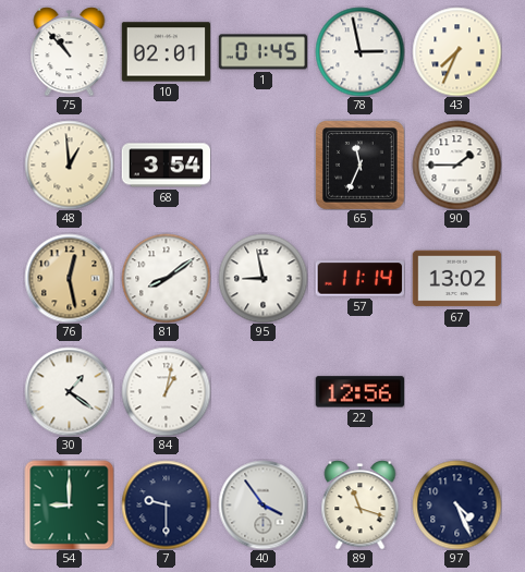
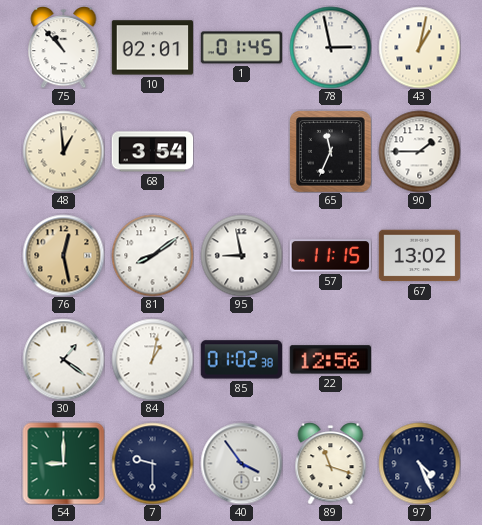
43: 7:34 -> 1:02 (419, 47)
57: 11:14 -> 11:15 (330, 256)
85: none -> 01:02 (241, 360)
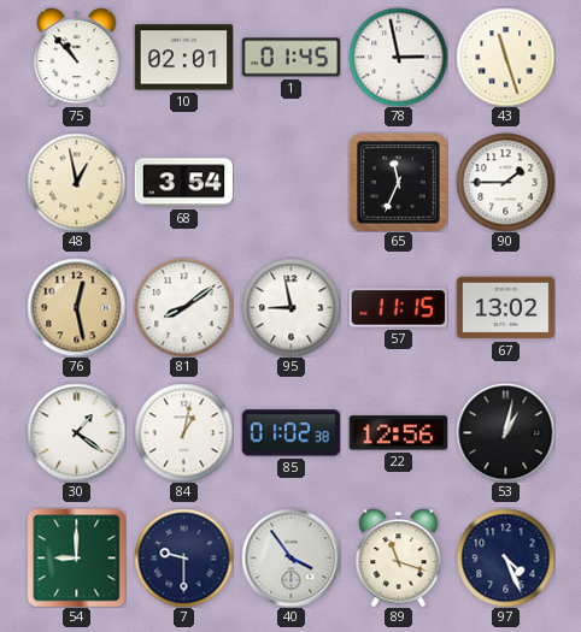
43: 1:02 -> 11:27 (505, 57)
48: 12:59 -> 12:58 (76, 182)
53: none -> 1:02 (505, 432)
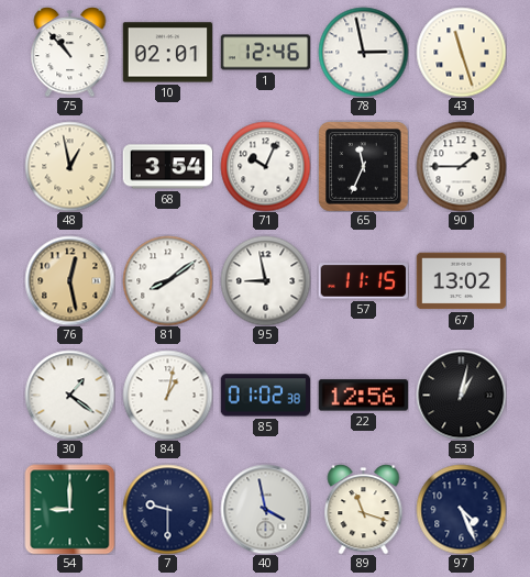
1: 01:45 -> 12:46 (265, 53)
71: none -> 10:04 (265, 166)
40: 3:54 -> 3:58 (265, 509)
